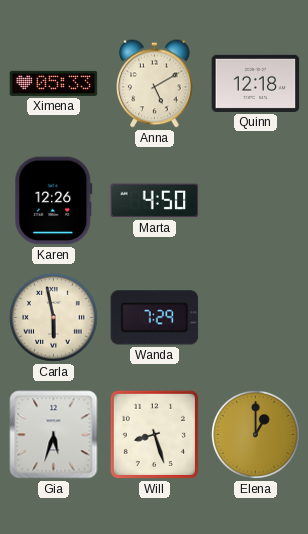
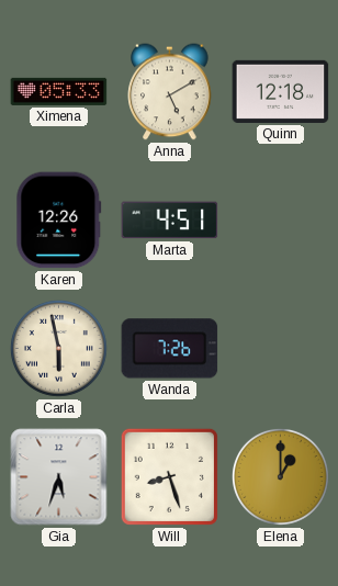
Marta: 4:50 -> 4:51 (170, 221)
Wanda: 7:29 -> 7:26 (170, 349)
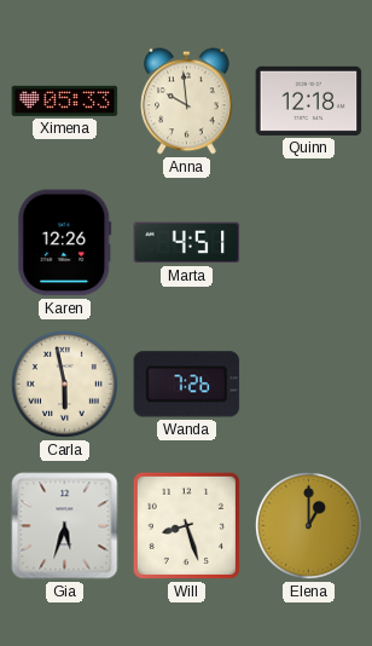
Anna: 5:10 -> 9:59 (187, 102)
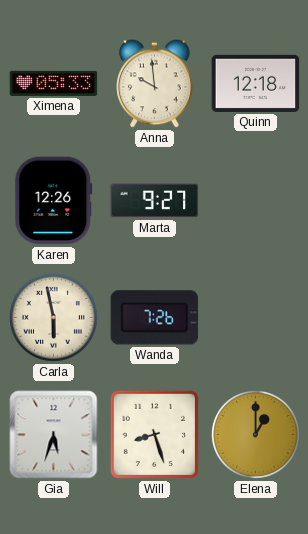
Marta: 4:51 -> 9:27 (155, 201)
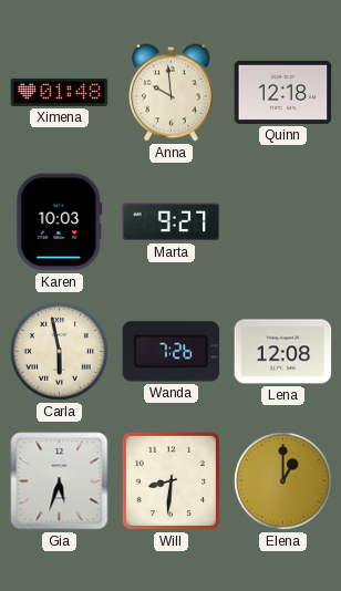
Ximena: 05:33 -> 01:48 (60, 92)
Karen: 12:26 -> 10:03 (60, 222)
Lena: none -> 12:08 (283, 352)
Will: 8:27 -> 8:31 (170, 480)
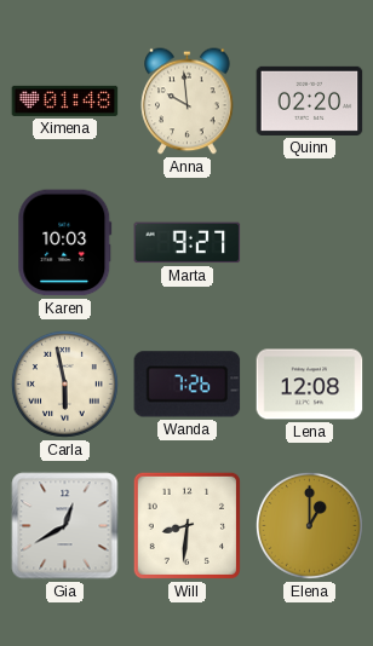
Quinn: 12:18 -> 02:20 (310, 100)
Gia: 5:33 -> 12:40 (65, 526)
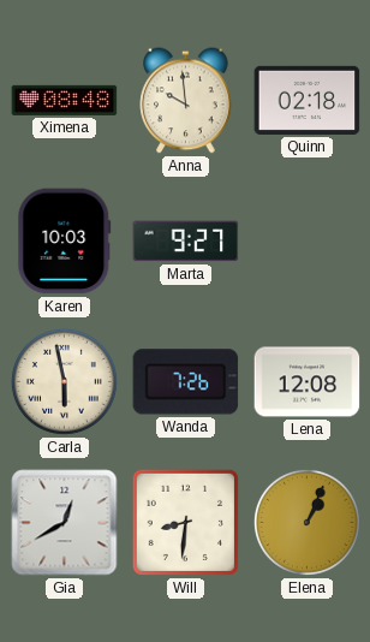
Ximena: 01:48 -> 08:48 (65, 100)
Quinn: 02:20 -> 02:18 (308, 100)
Elena: 1:00 -> 1:04 (306, 522)
